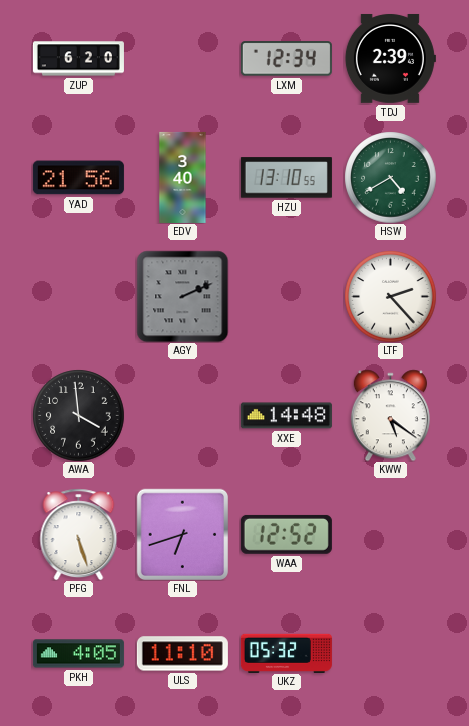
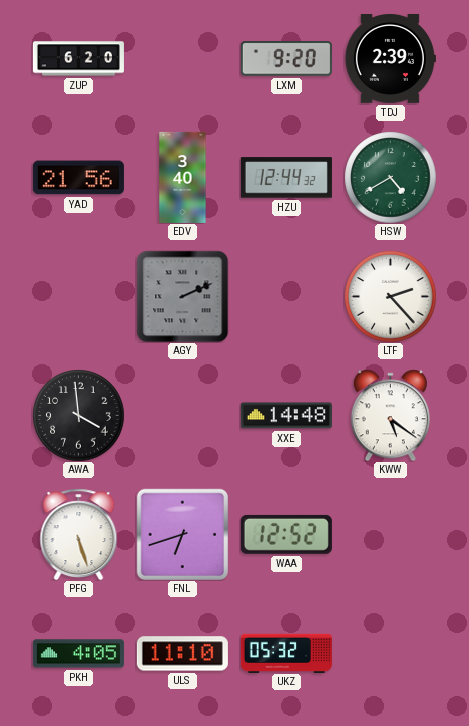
LXM: 12:34 -> 9:20 (286, 59)
HZU: 13:10 -> 12:44 (286, 178)
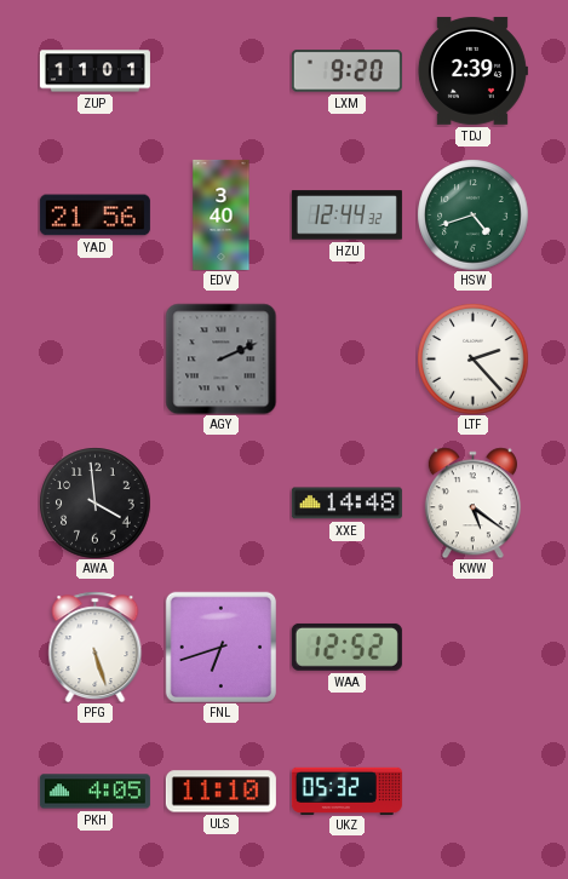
ZUP: 6:20 -> 11:01 (94, 71)
HSW: 4:40 -> 4:42 (472, 214)
